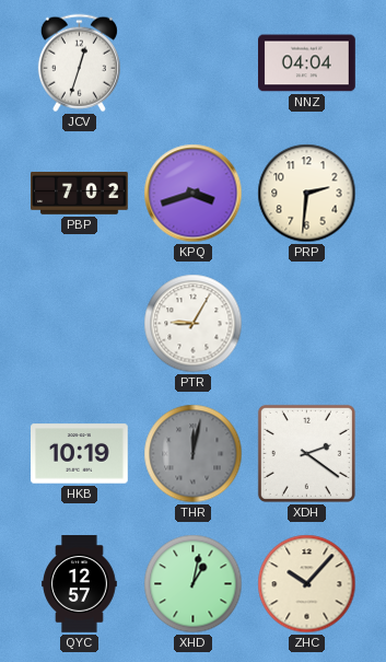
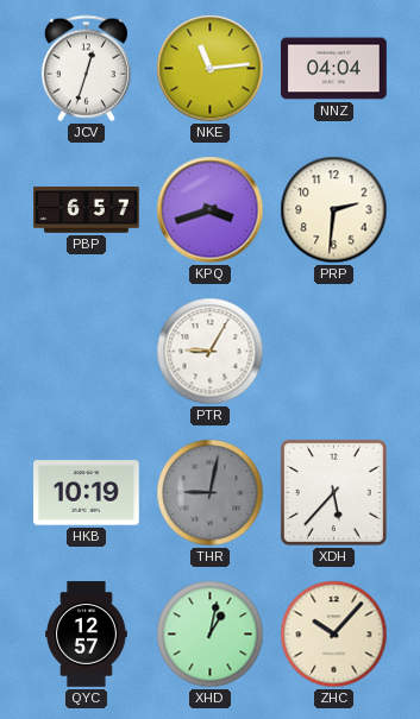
NKE: none -> 11:14 (211, 69)
PBP: 7:02 -> 6:57 (87, 210)
THR: 12:02 -> 9:02 (211, 493)
XDH: 2:21 -> 5:37 (333, 492)
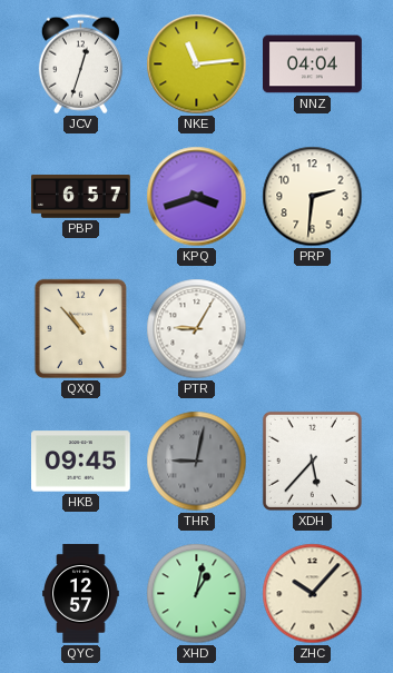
QXQ: none -> 10:53 (80, 329)
HKB: 10:19 -> 09:45 (81, 462)
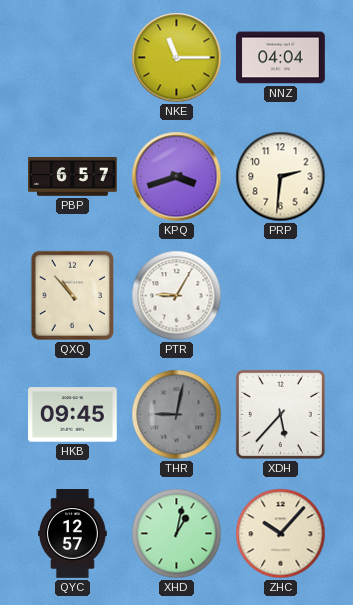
JCV: 12:33 -> none (80, 65)
NKE: 11:14 -> 11:15 (177, 58)
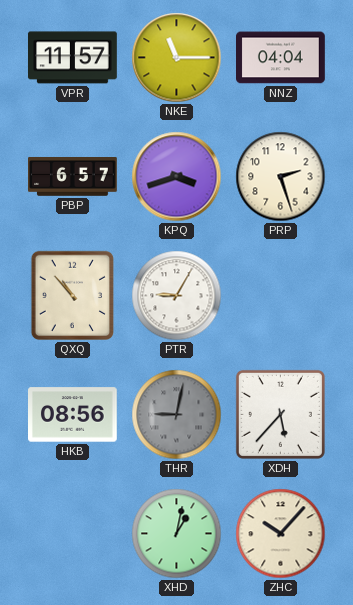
VPR: none -> 11:57 (73, 58)
PRP: 2:31 -> 2:27 (281, 177)
HKB: 09:45 -> 08:56 (73, 415)
QYC: 12:57 -> none (73, 534)
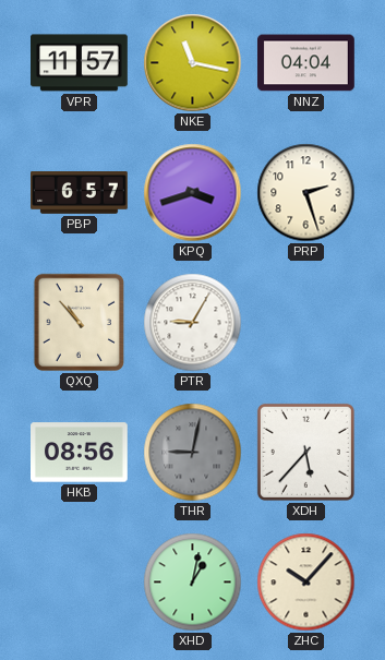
NKE: 11:15 -> 11:17 (193, 63)
